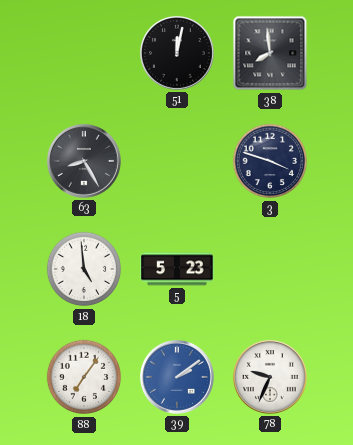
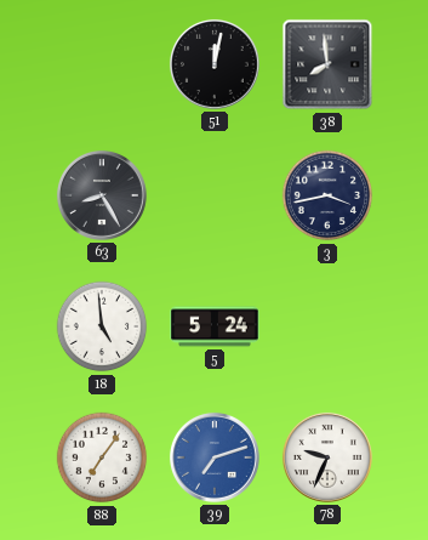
3: 3:48 -> 3:43 (327, 195)
5: 5:23 -> 5:24 (215, 326)
39: 2:09 -> 7:12 (215, 457)
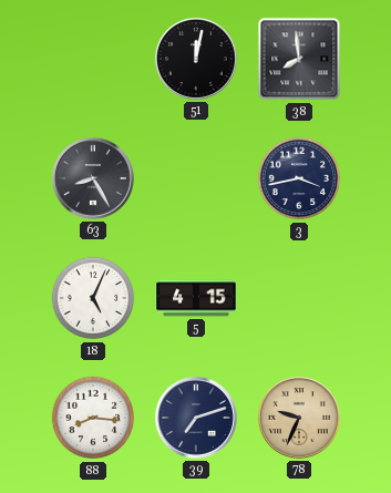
18: 4:59 -> 5:04 (93, 298)
5: 5:24 -> 4:15 (196, 298)
88: 7:06 -> 8:16 (93, 418)
39 dial: blue -> navy (196, 418)
78 dial: white -> champagne (299, 418)
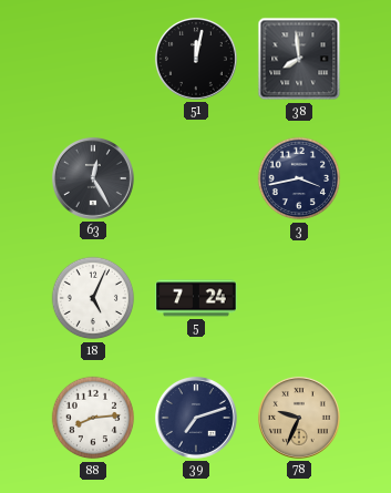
63: 8:25 -> 12:25 (93, 178)
5: 4:15 -> 7:24 (196, 298)
88: 8:16 -> 8:14 (93, 418)
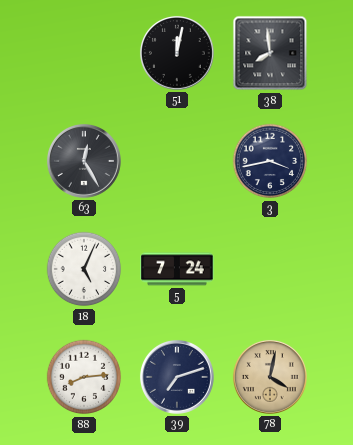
78: 9:34 -> 4:02 (270, 377)
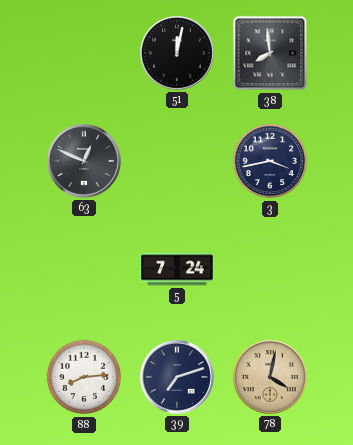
63: 12:25 -> 12:49 (84, 161)
18: 5:04 -> none (84, 269)
